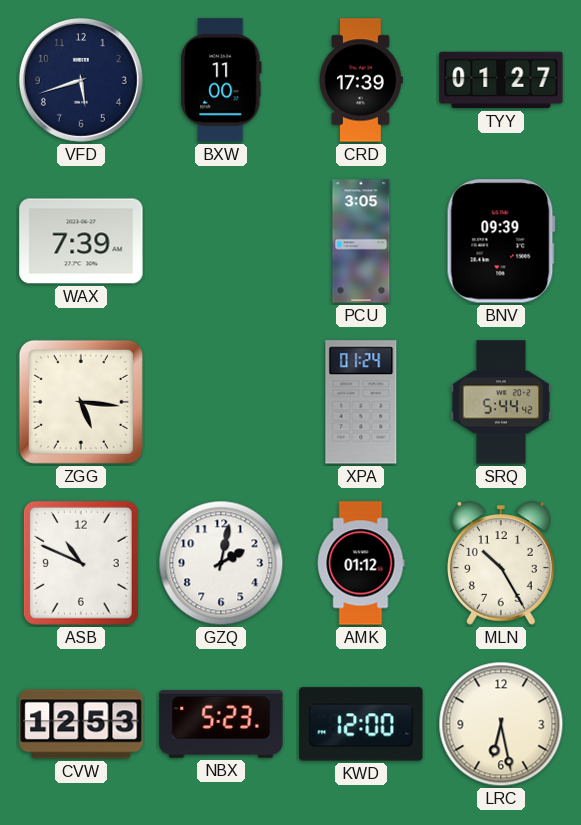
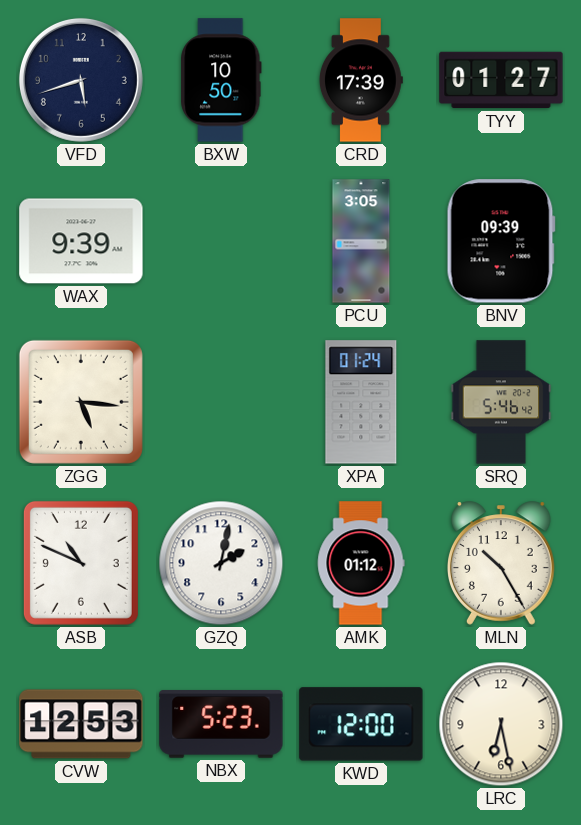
BXW: 11:00 -> 10:50 (221, 80)
WAX: 7:39 -> 9:39 (81, 241)
SRQ: 5:44 -> 5:46 (501, 402)
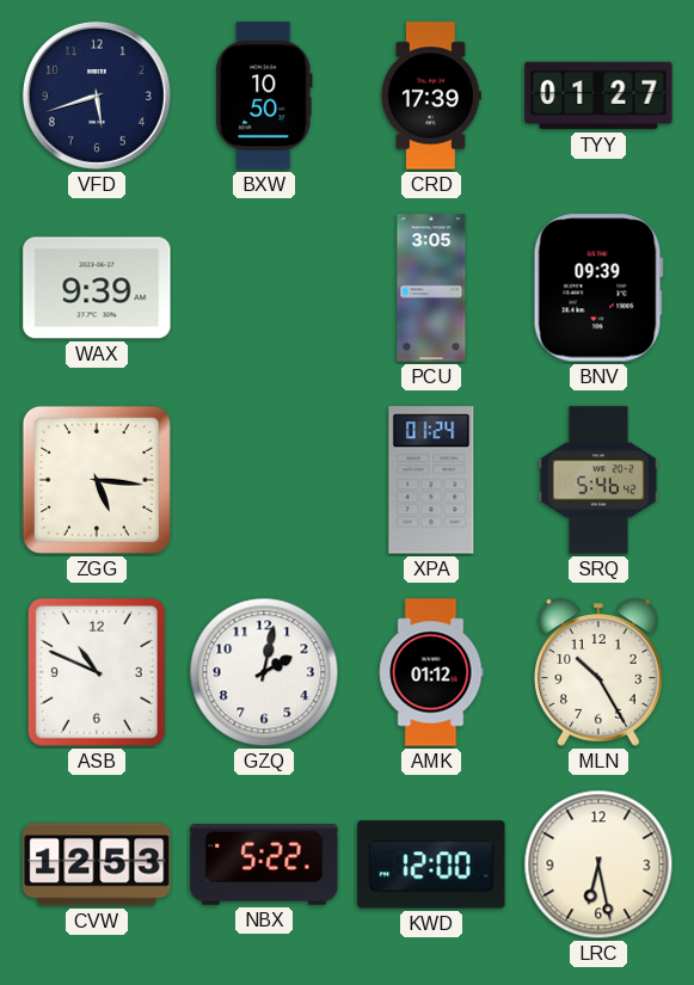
NBX: 5:23 -> 5:22 (264, 864)
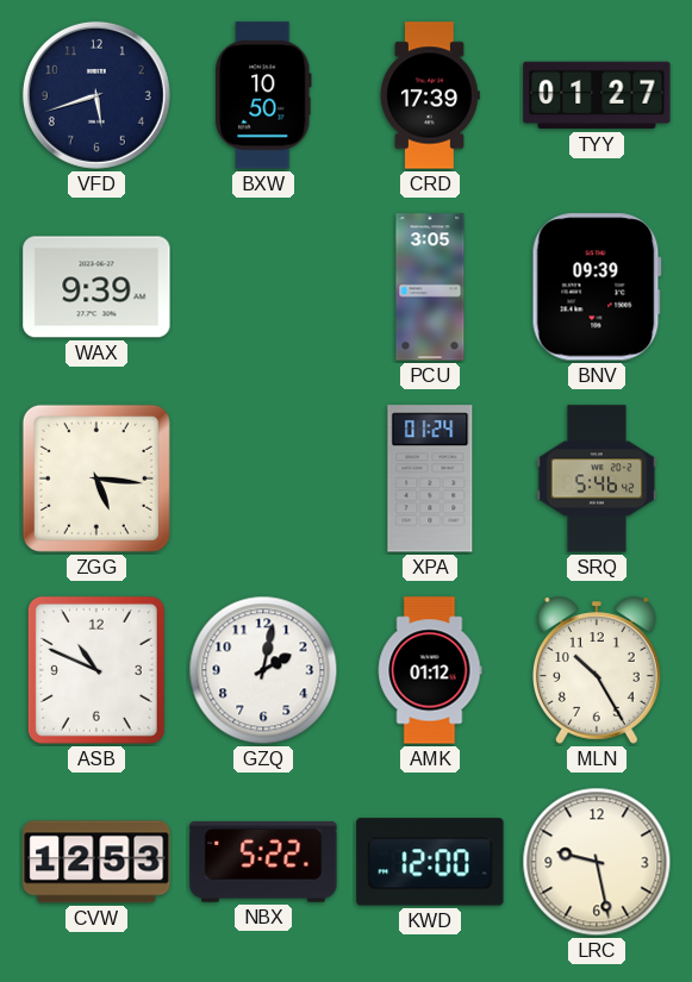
LRC: 6:28 -> 9:28 (597, 862)
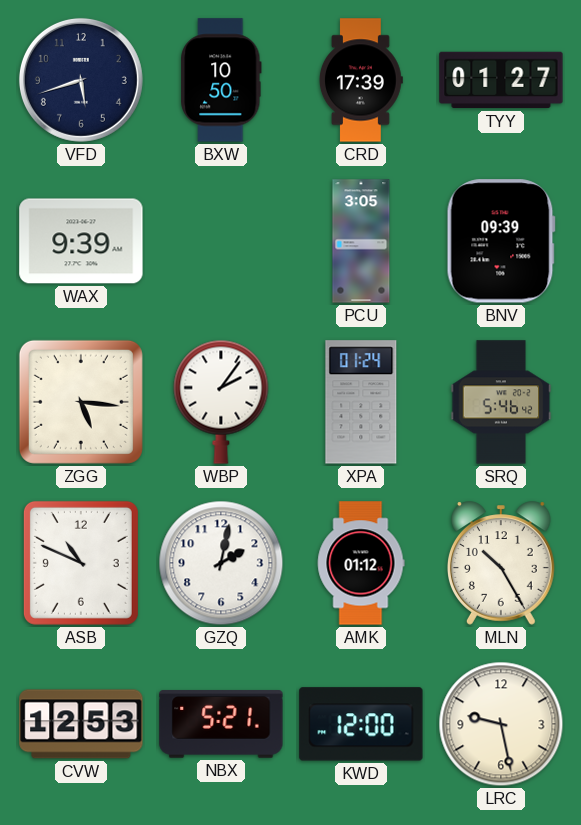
WBP: none -> 2:06 (221, 402)
NBX: 5:22 -> 5:21 (221, 724)
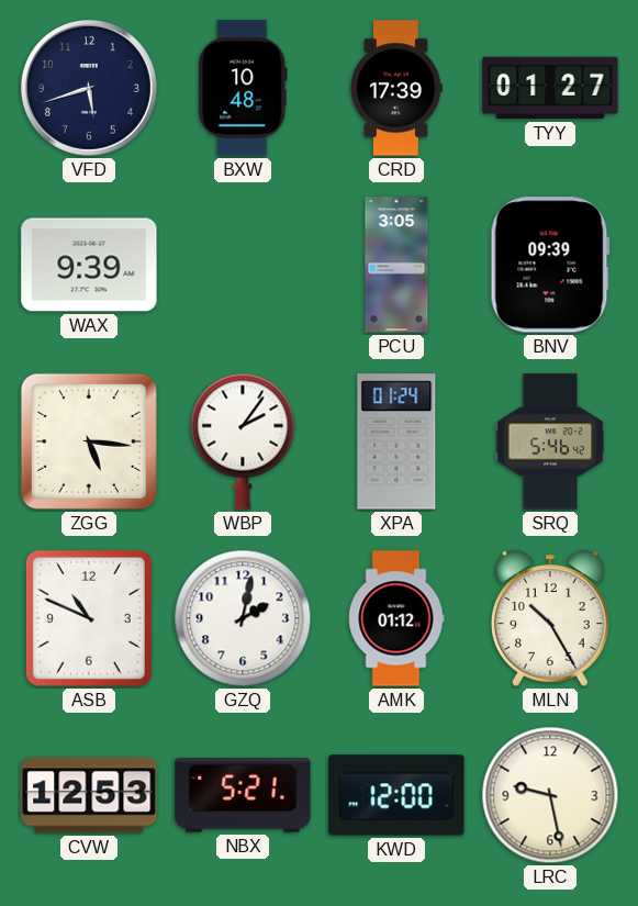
BXW: 10:50 -> 10:48 (243, 88)
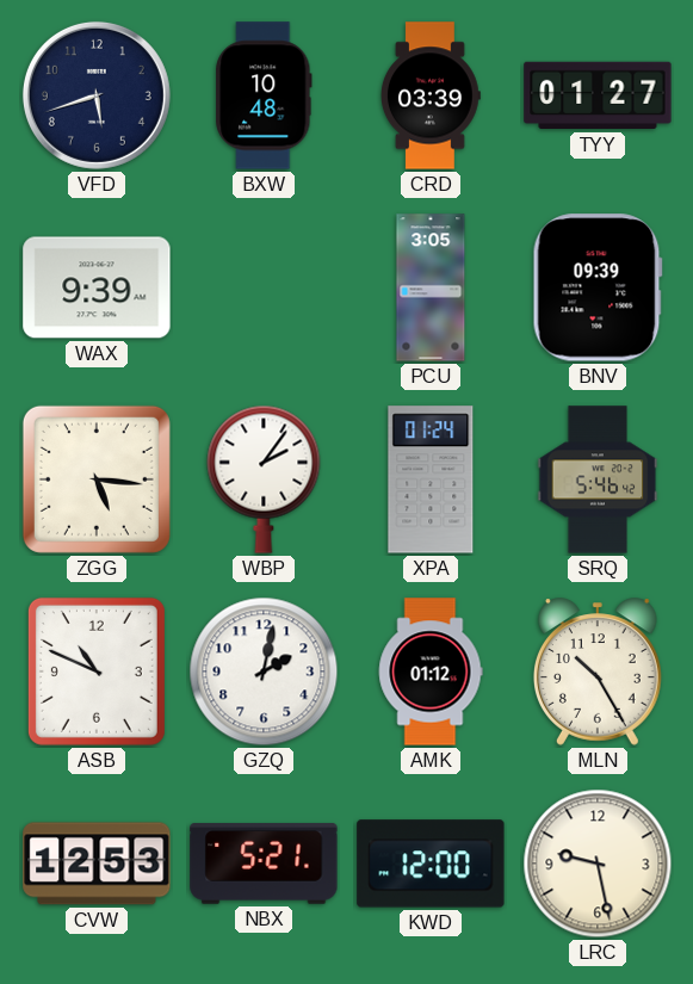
CRD: 17:39 -> 03:39 (431, 95)
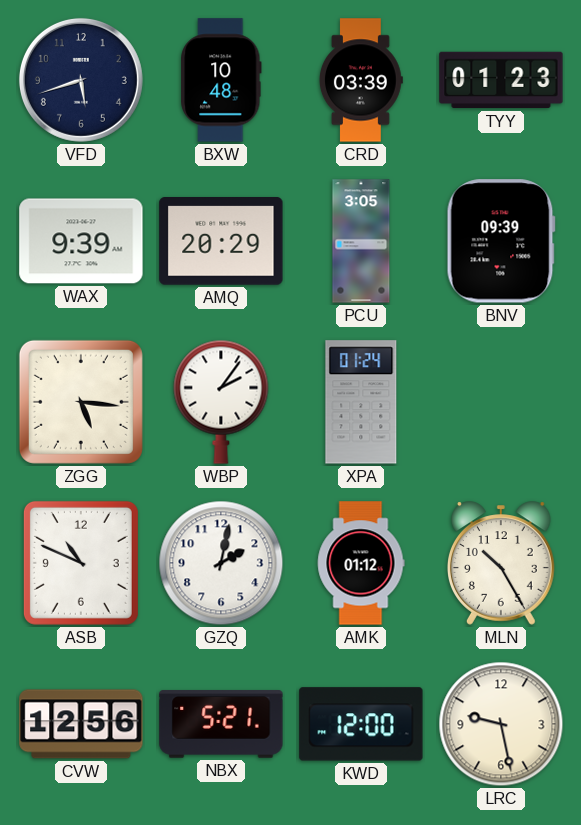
TYY: 01:27 -> 01:23 (501, 80)
AMQ: none -> 20:29 (221, 242)
SRQ: 5:46 -> none (598, 479)
CVW: 12:53 -> 12:56 (81, 724)
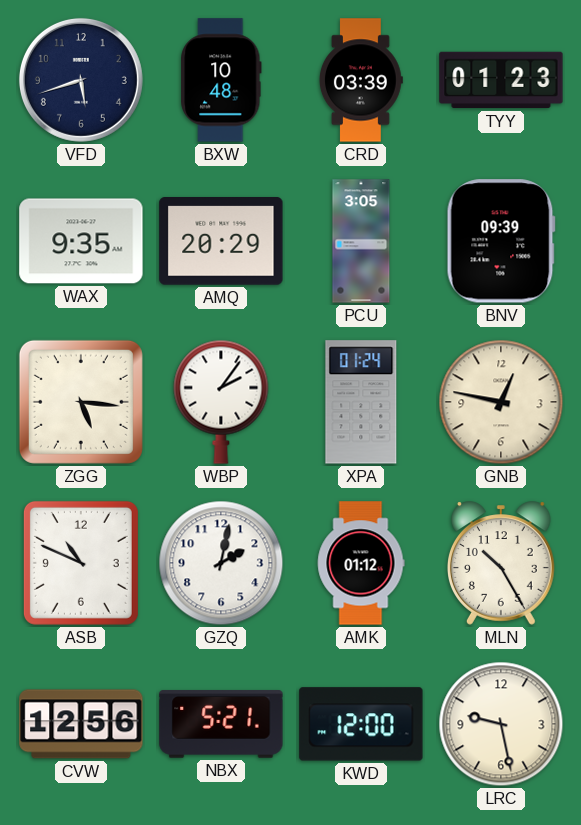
WAX: 9:39 -> 9:35 (81, 241)
GNB: none -> 12:47 (501, 402)
